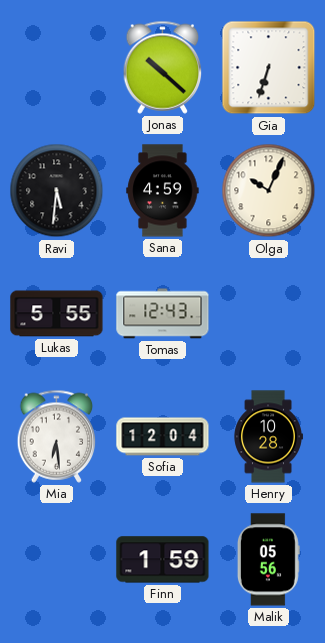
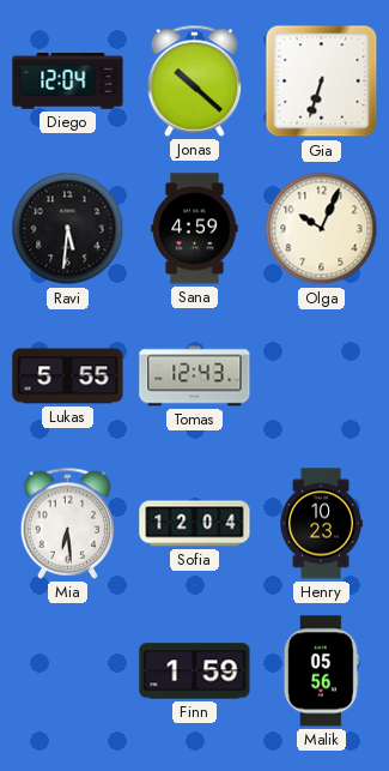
Diego: none -> 12:04 (68, 82)
Henry: 10:28 -> 10:23 (321, 524)
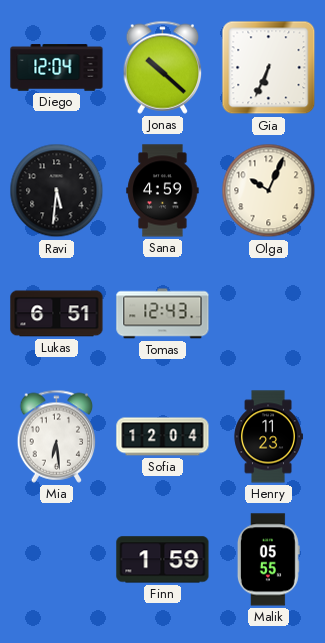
Gia: 6:33 -> 6:34 (269, 68)
Lukas: 5:55 -> 6:51 (57, 314)
Henry: 10:23 -> 11:23 (268, 437)
Malik: 05:56 -> 05:55 (268, 560)
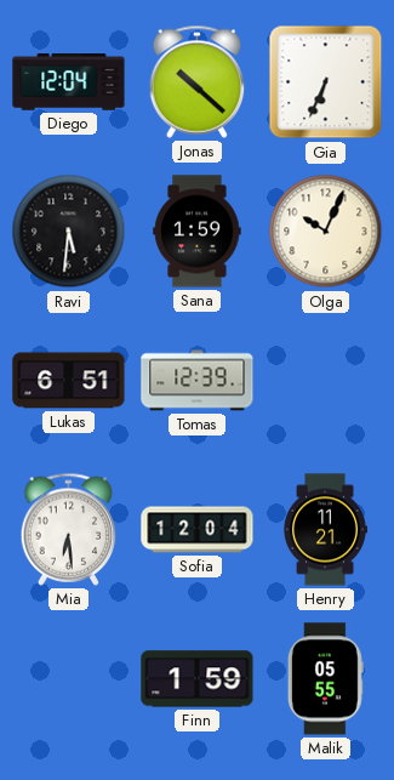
Sana: 4:59 -> 1:59 (198, 232)
Tomas: 12:43 -> 12:39 (198, 381)
Henry: 11:23 -> 11:21 (325, 530)
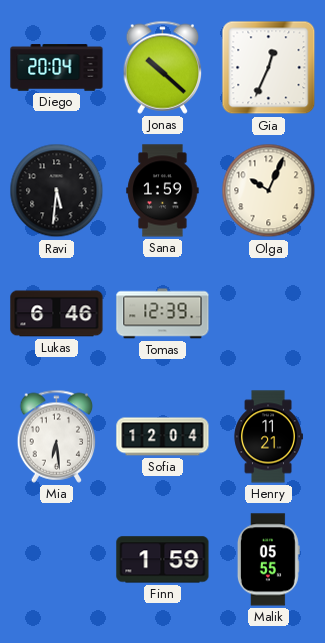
Diego: 12:04 -> 20:04 (57, 68)
Gia: 6:34 -> 12:34 (269, 68)
Lukas: 6:51 -> 6:46 (57, 314)
